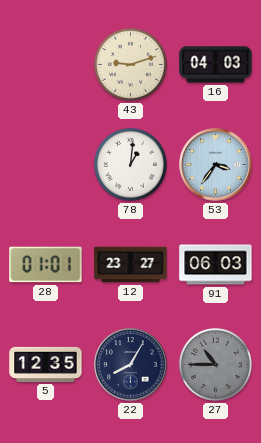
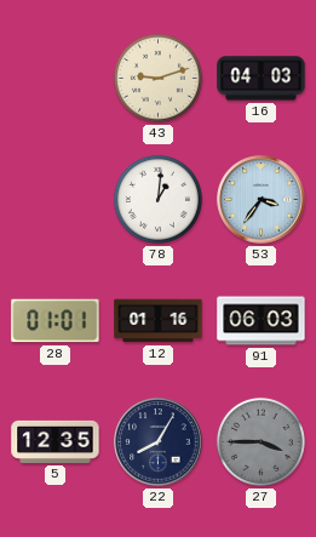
12: 23:27 -> 01:16 (159, 321)
27: 10:45 -> 3:45 (260, 441)
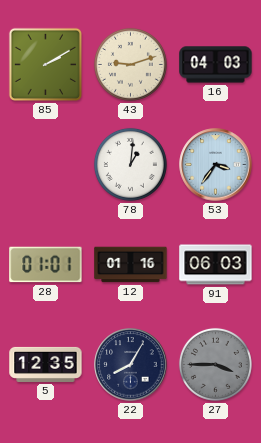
85: none -> 2:10 (45, 64)
